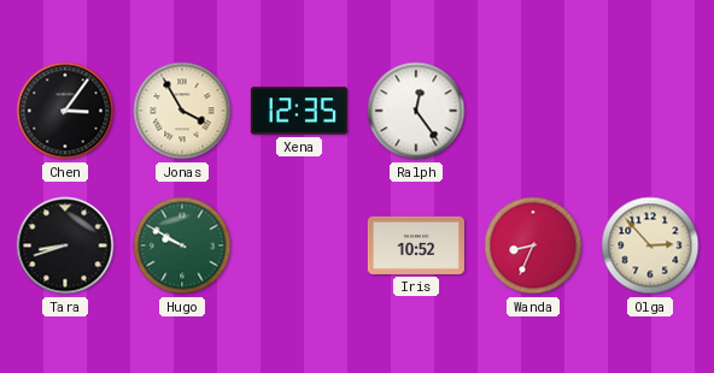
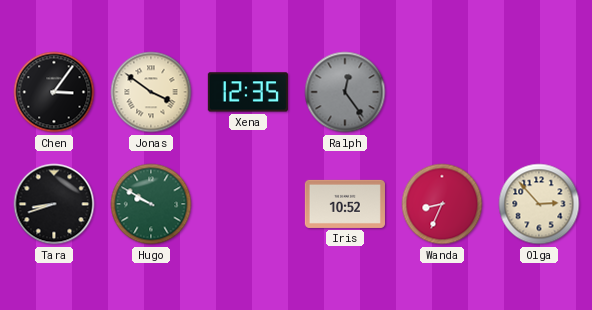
Jonas: 3:55 -> 3:51 (151, 92)
Ralph dial: white -> grey (345, 92)
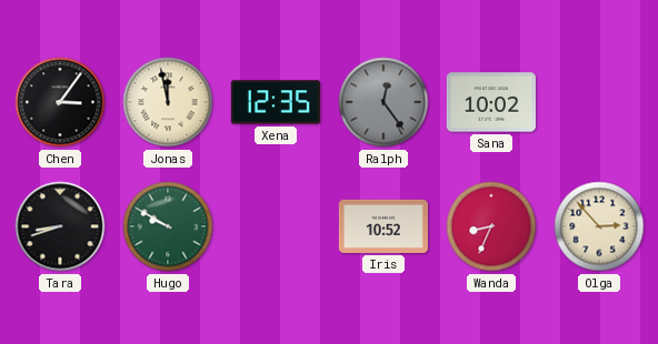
Jonas: 3:51 -> 11:58 (168, 102)
Sana: none -> 10:02 (491, 102)
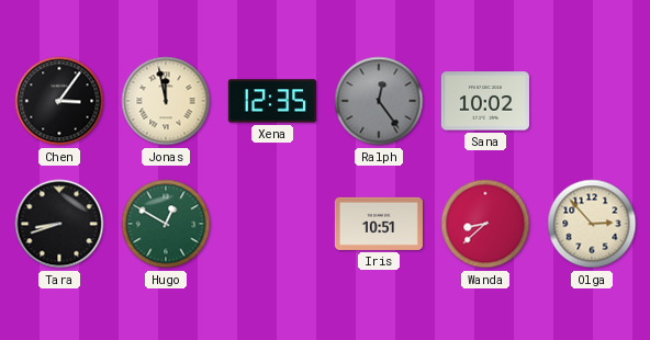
Hugo: 9:50 -> 12:50 (166, 224)
Iris: 10:52 -> 10:51 (379, 224)
Wanda: 8:34 -> 8:38 (485, 224)
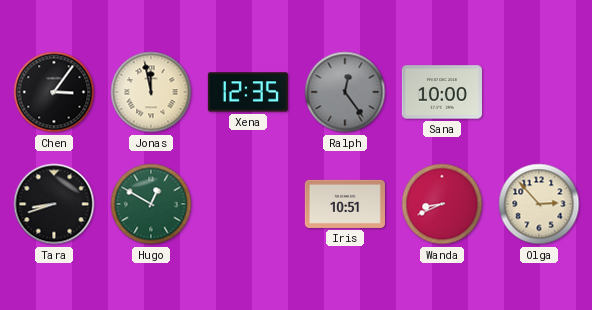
Sana: 10:02 -> 10:00 (442, 92)
Wanda: 8:38 -> 8:41 (442, 204)
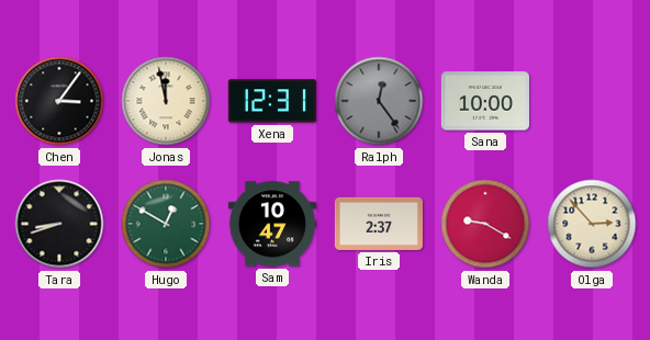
Xena: 12:35 -> 12:31 (272, 101)
Sam: none -> 10:47 (272, 224)
Iris: 10:51 -> 2:37 (379, 224)
Wanda: 8:41 -> 9:20 (485, 224)
